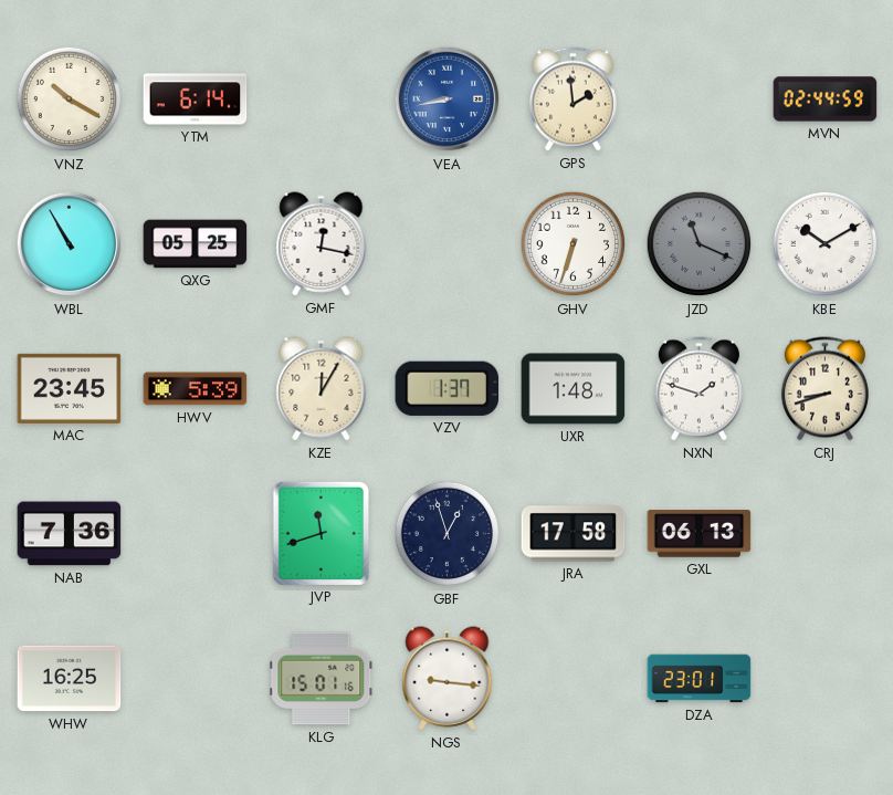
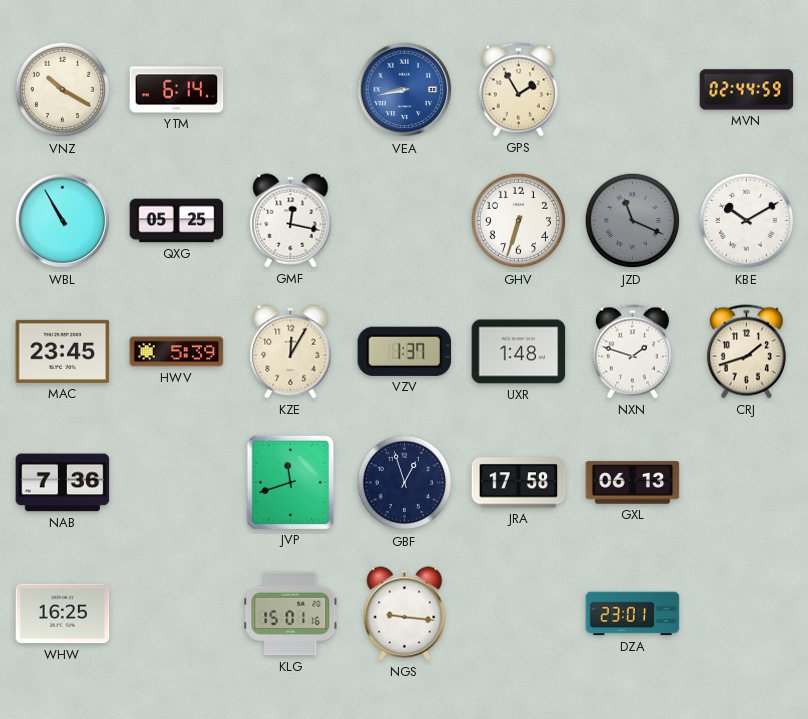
GPS: 1:59 -> 1:55 (518, 90)
CRJ: 8:42 -> 1:42 (746, 352)
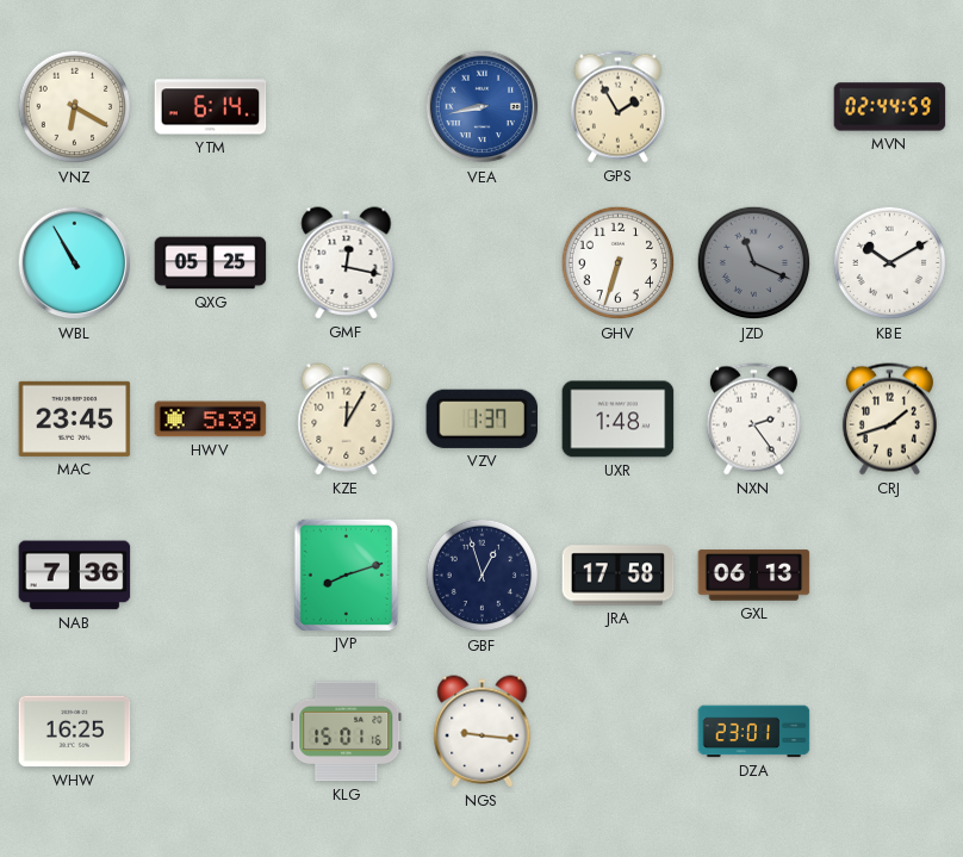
VNZ: 10:20 -> 6:20 (75, 107)
NXN: 1:48 -> 2:24 (753, 420)
JVP: 11:42 -> 8:12 (346, 575)
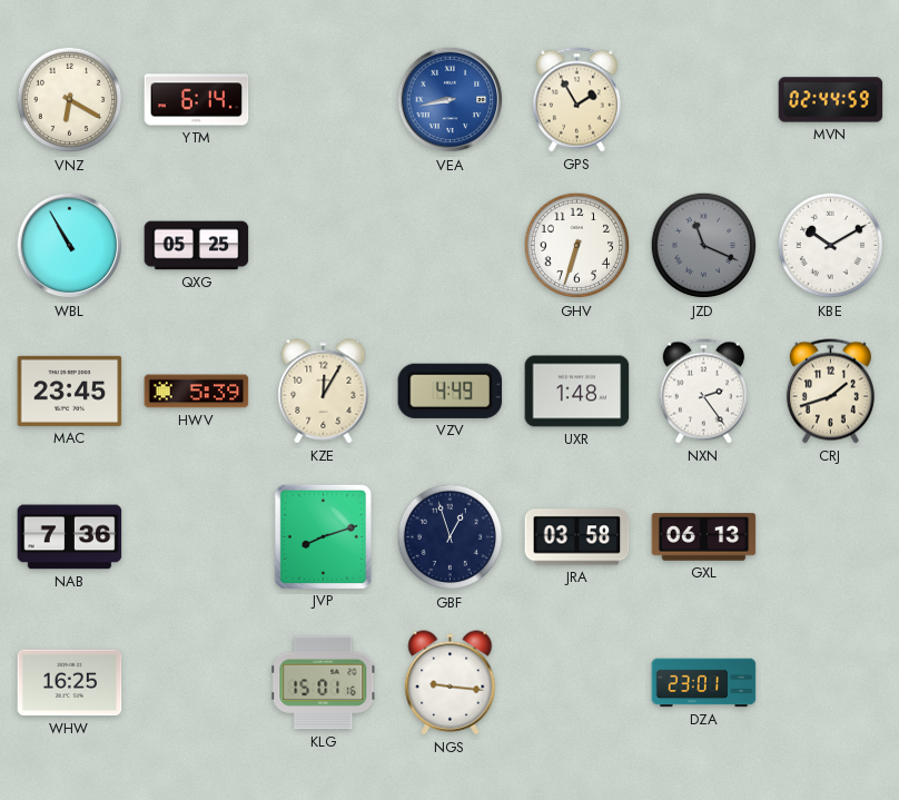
GMF: 12:17 -> none (347, 263)
VZV: 1:37 -> 4:49 (451, 391)
JRA: 17:58 -> 03:58 (577, 537)
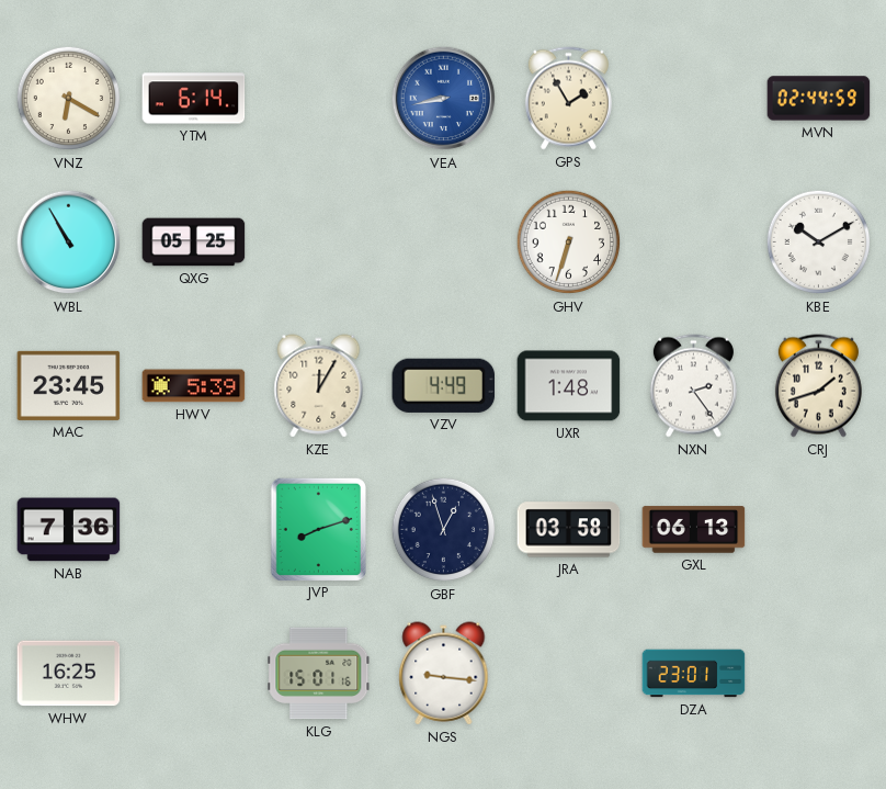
JZD: 11:19 -> none (704, 246)
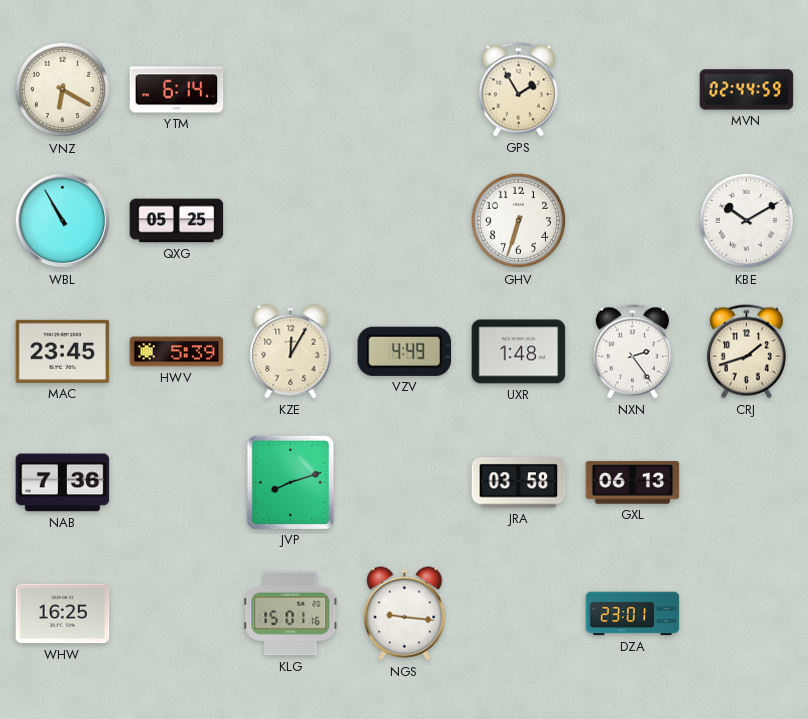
VEA: 8:43 -> none (444, 99)
GBF: 12:57 -> none (444, 530)
